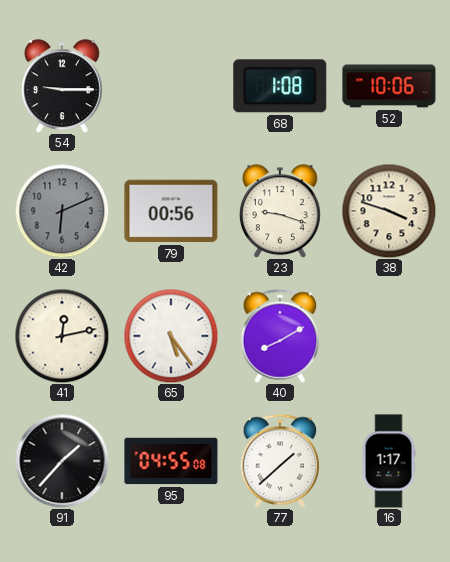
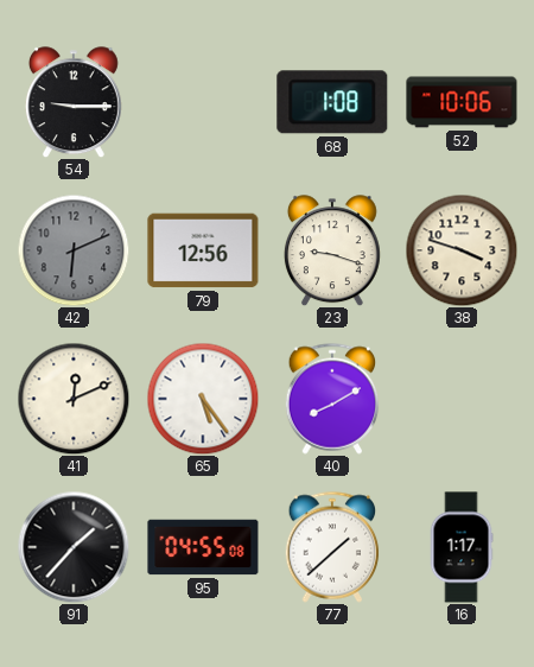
79: 00:56 -> 12:56 (203, 250)
41: 12:13 -> 12:11 (74, 399)
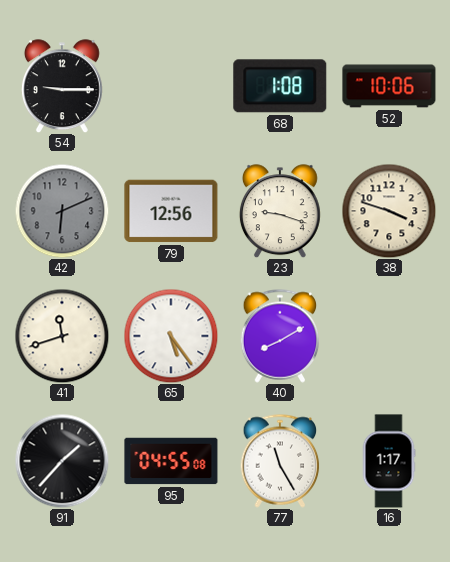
41: 12:11 -> 11:42 (62, 336)
77: 1:38 -> 11:25 (280, 461)
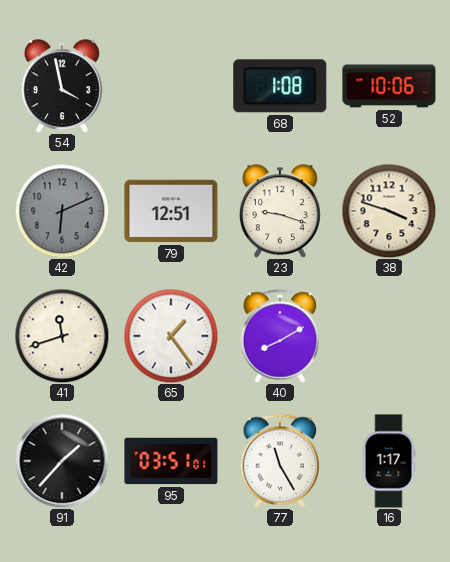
54: 9:15 -> 3:58 (62, 86)
79: 12:56 -> 12:51 (171, 211)
65: 5:24 -> 1:24 (171, 336)
95: 04:55 -> 03:51 (171, 461)
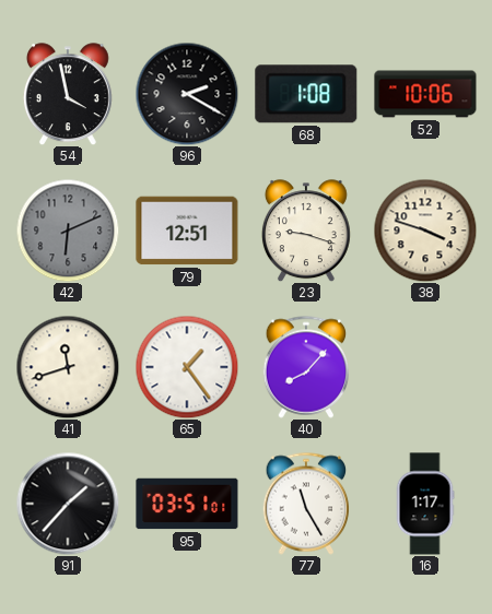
96: none -> 2:20 (187, 94)
40: 8:10 -> 8:07 (306, 367)
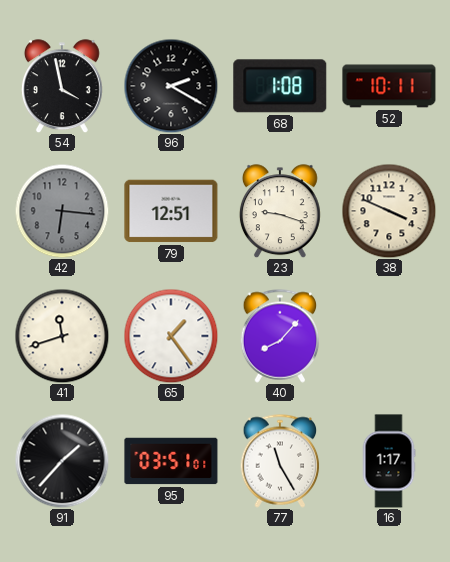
52: 10:06 -> 10:11 (389, 86)
42: 6:11 -> 6:16 (62, 211)
38: 3:48 -> 3:49 (389, 211)
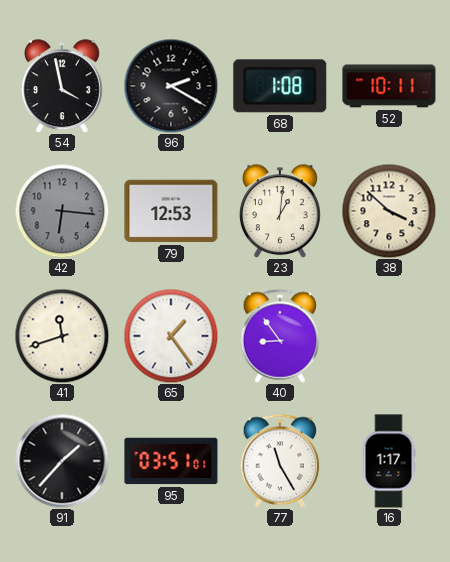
79: 12:51 -> 12:53 (171, 211)
23: 9:18 -> 1:01 (280, 211)
38: 3:49 -> 3:52 (389, 211)
40: 8:07 -> 8:54 (280, 336)
